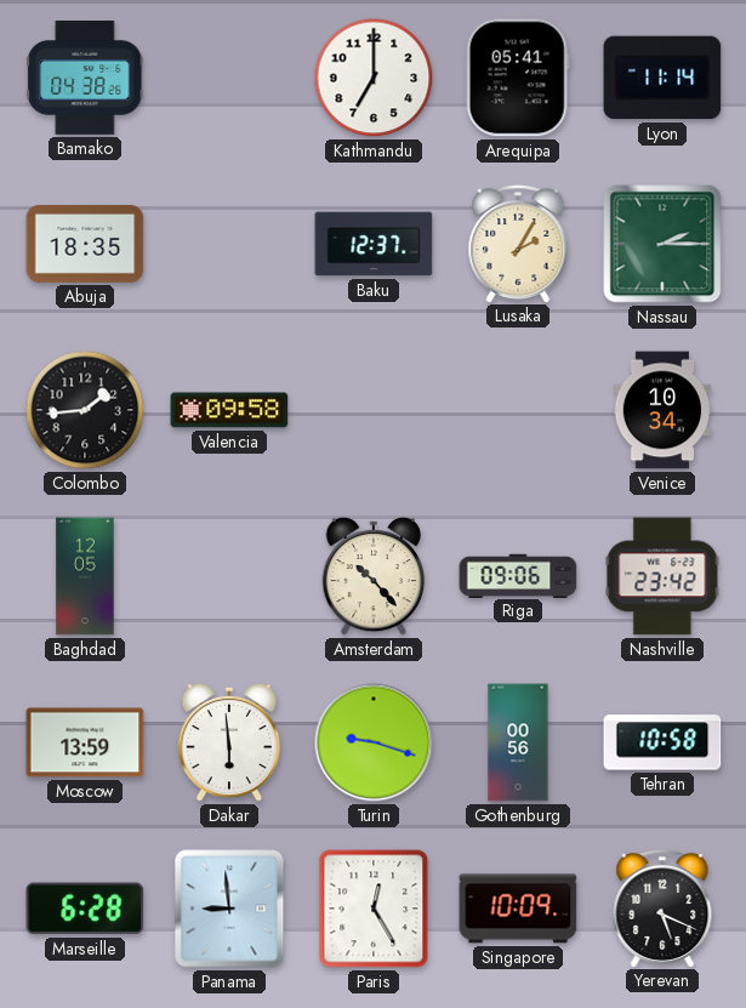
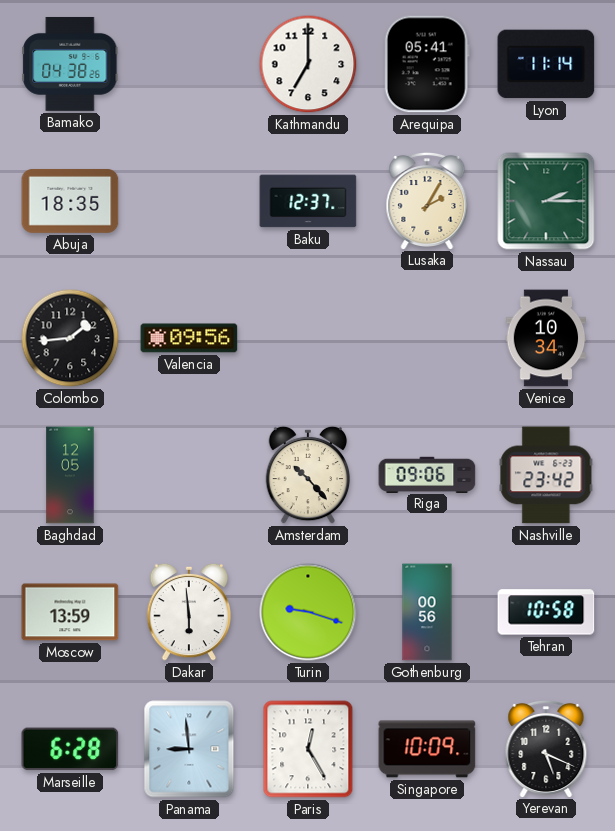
Valencia: 09:58 -> 09:56 (189, 338)
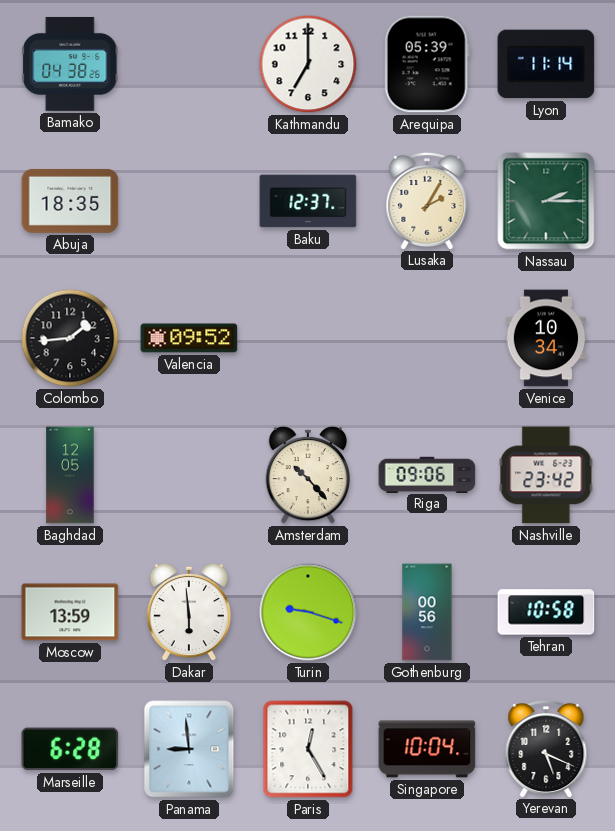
Arequipa: 05:41 -> 05:39 (427, 64)
Valencia: 09:56 -> 09:52 (189, 338)
Singapore: 10:09 -> 10:04 (427, 749)
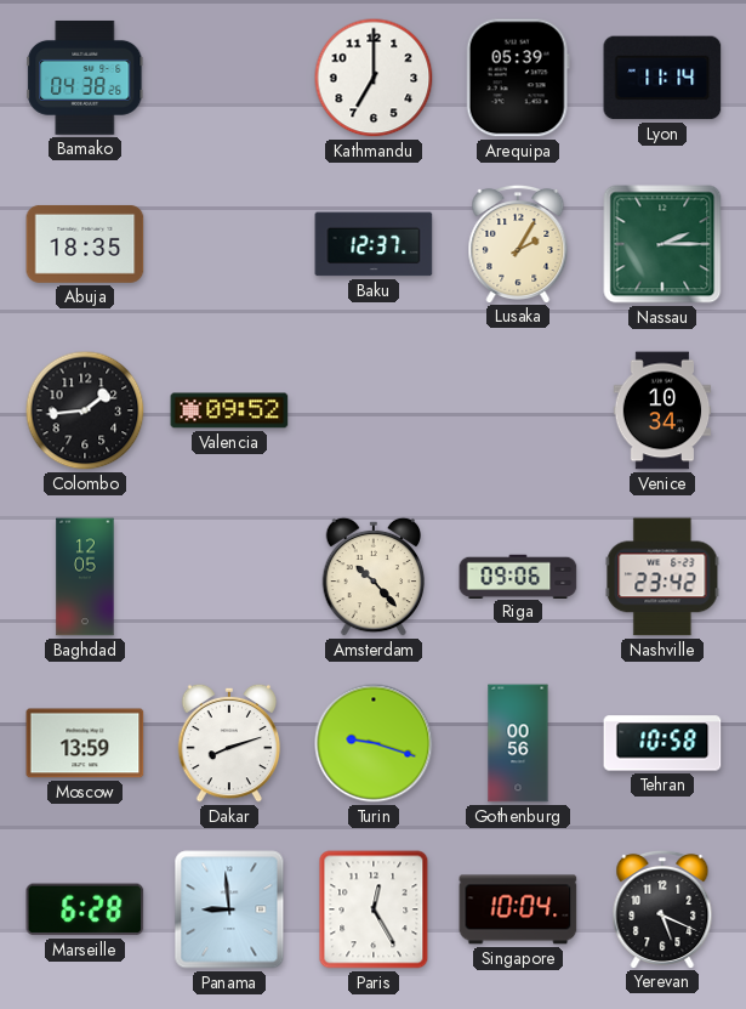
Dakar: 5:59 -> 8:12 (229, 743)
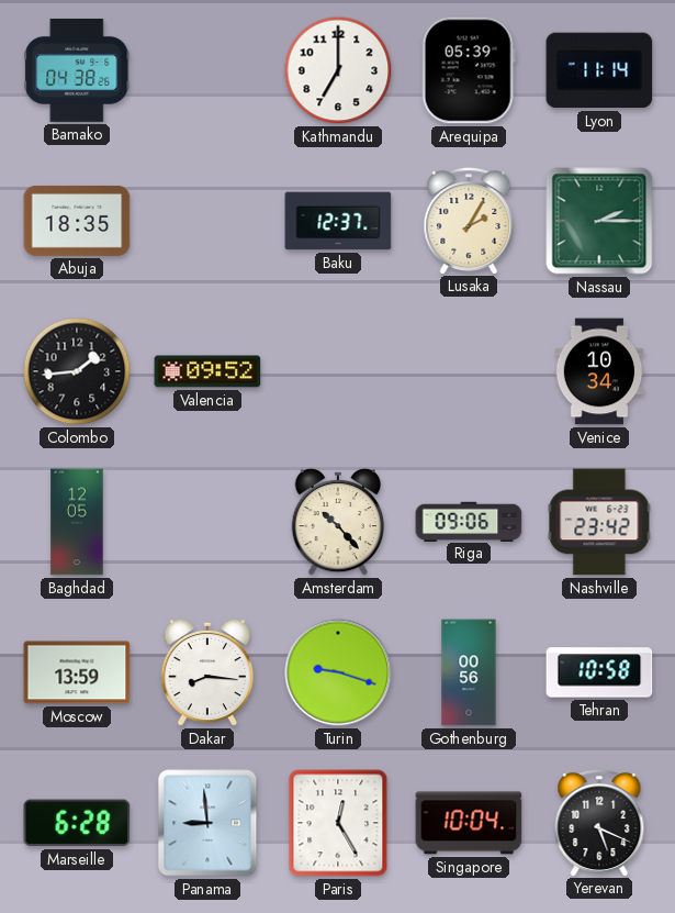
Dakar: 8:12 -> 8:16 (207, 672)
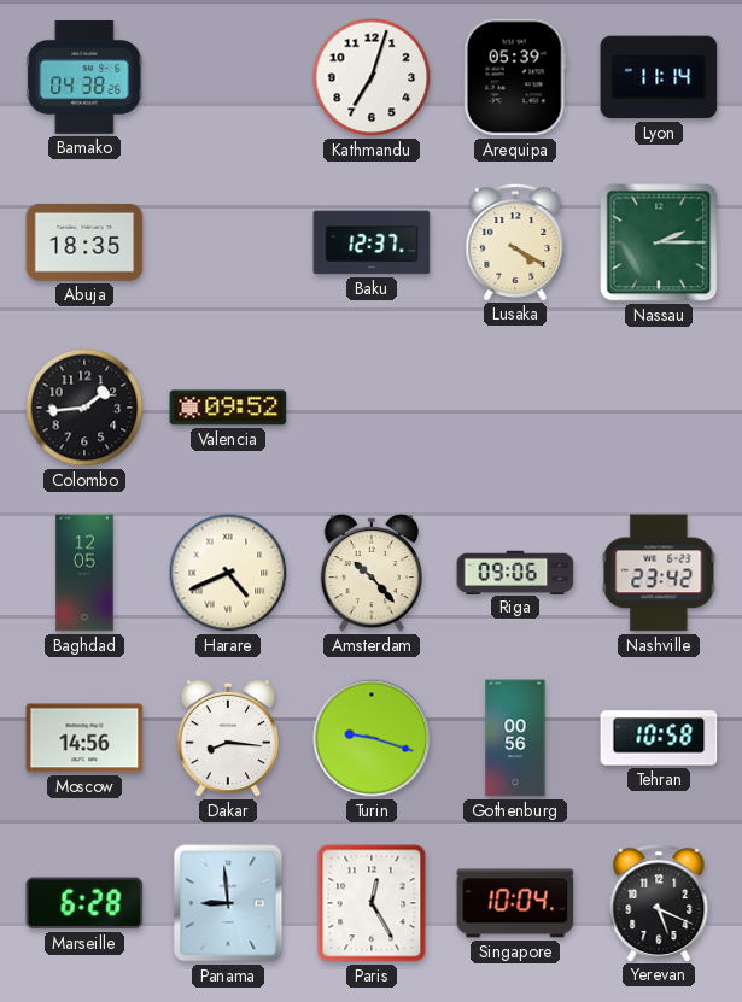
Kathmandu: 7:00 -> 7:03 (372, 77)
Lusaka: 2:05 -> 4:20 (515, 241)
Venice: 10:34 -> none (599, 371)
Harare: none -> 4:41 (228, 573)
Moscow: 13:59 -> 14:56 (84, 738)
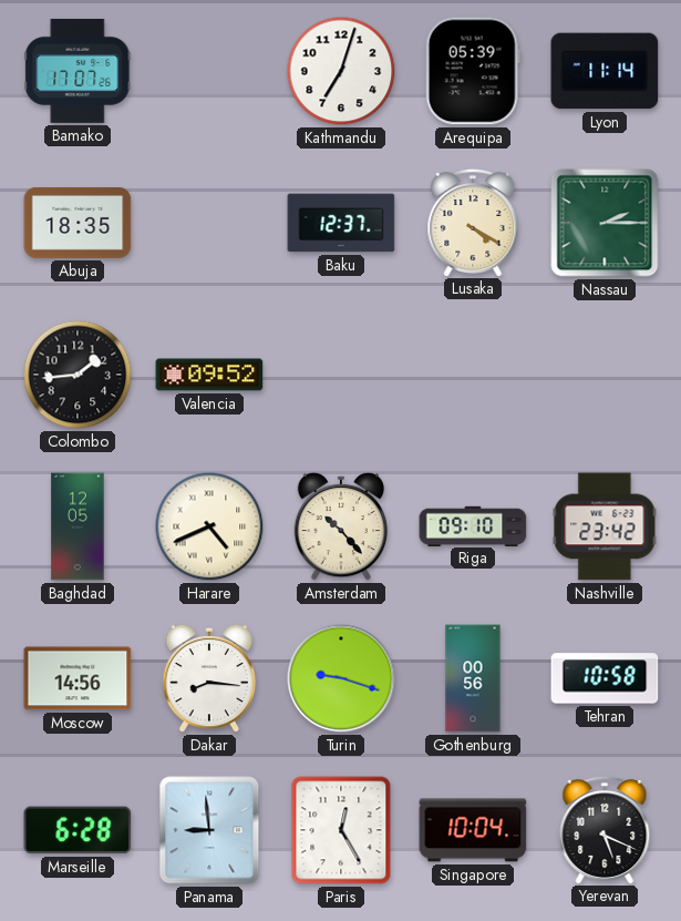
Bamako: 04:38 -> 17:07 (78, 71)
Riga: 09:06 -> 09:10 (473, 525)
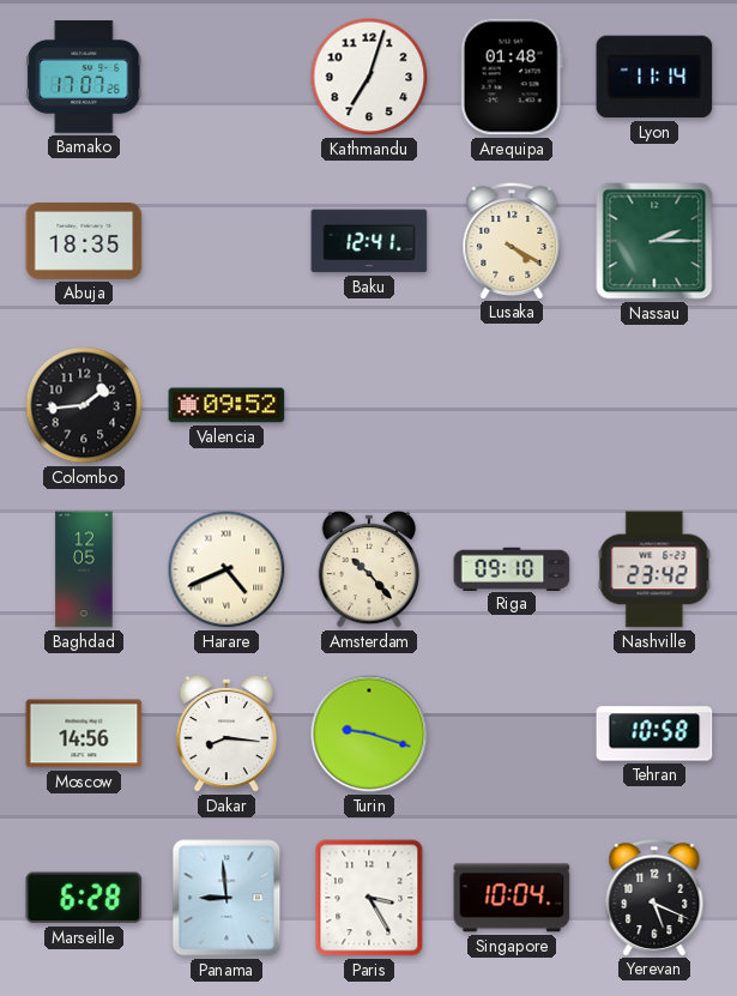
Arequipa: 05:39 -> 01:48 (512, 77)
Baku: 12:37 -> 12:41 (369, 241)
Gothenburg: 00:56 -> none (473, 678)
Paris: 12:25 -> 3:25 (369, 898)
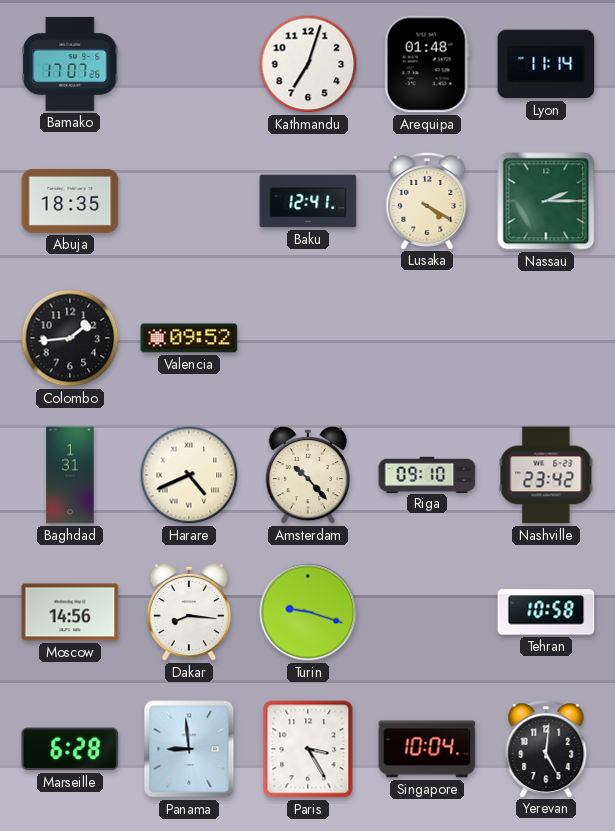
Baghdad: 12:05 -> 1:31 (70, 475)
Yerevan: 5:19 -> 5:01 (546, 748)
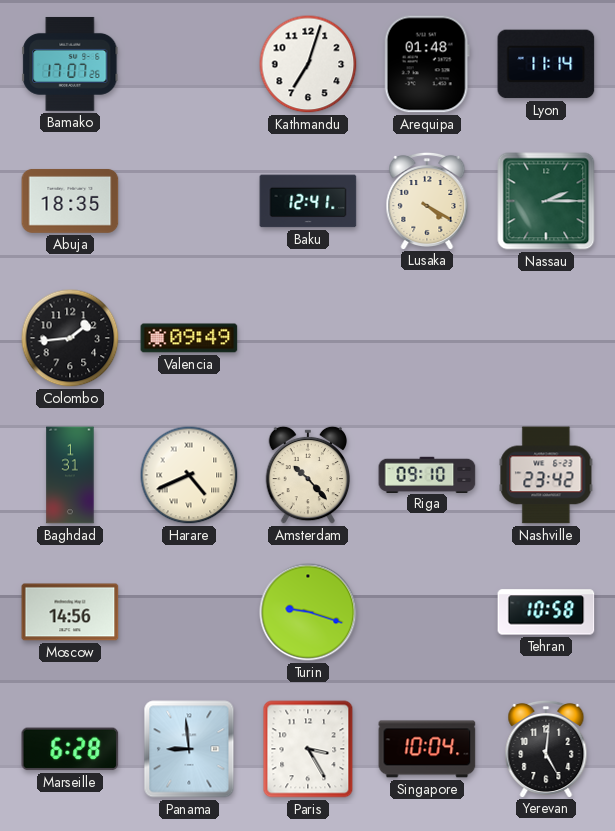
Valencia: 09:52 -> 09:49 (189, 338)
Dakar: 8:16 -> none (189, 612)
